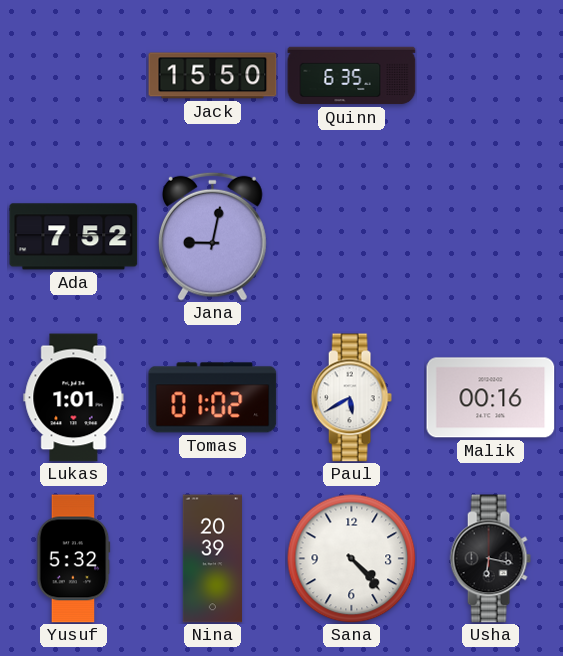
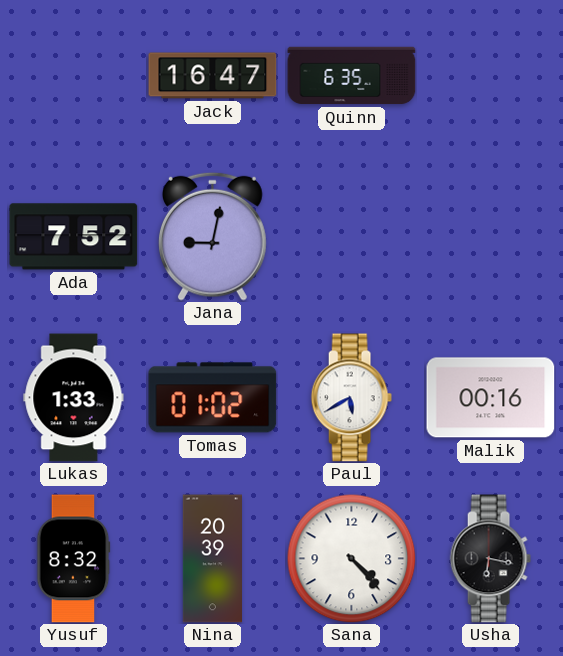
Jack: 15:50 -> 16:47 (213, 76)
Lukas: 1:01 -> 1:33 (74, 398)
Yusuf: 5:32 -> 8:32 (74, 559)
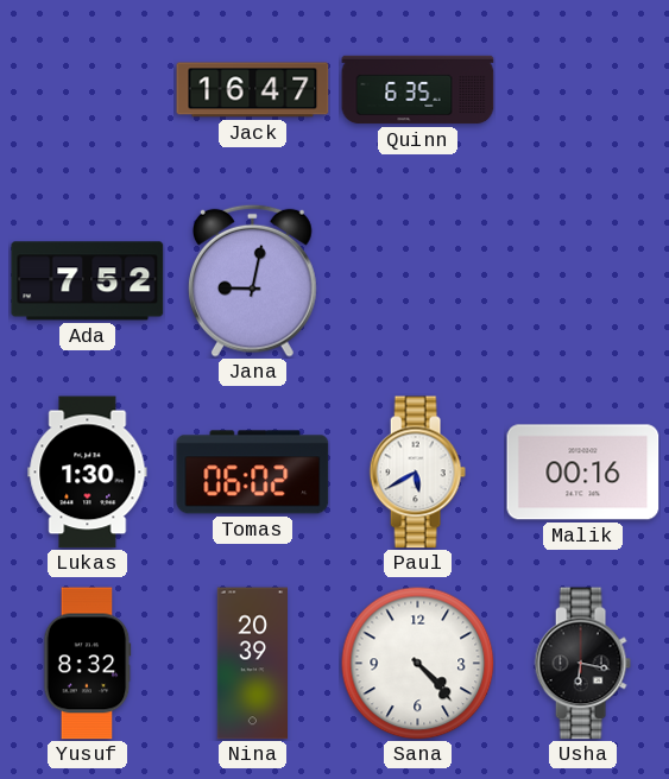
Lukas: 1:33 -> 1:30 (88, 473)
Tomas: 01:02 -> 06:02 (253, 473)
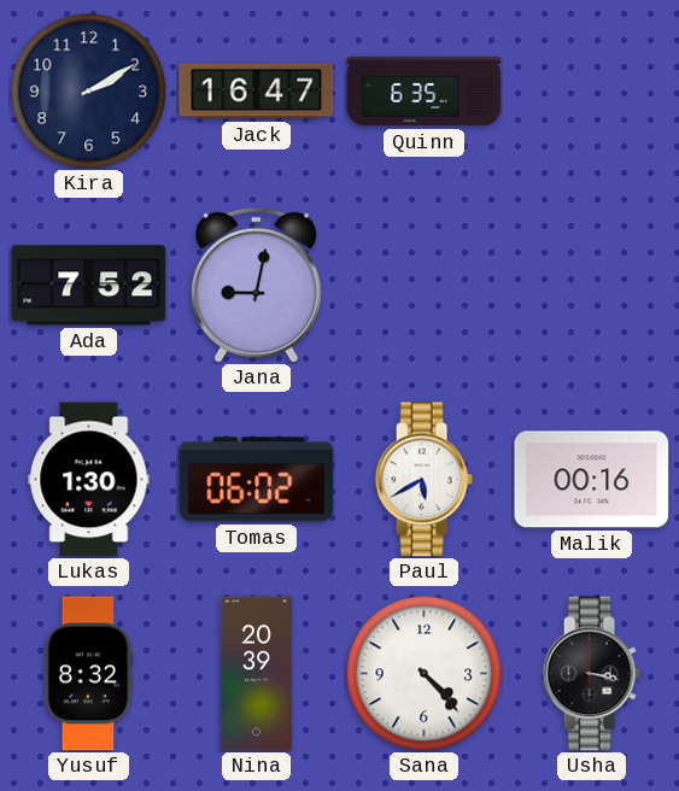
Kira: none -> 2:10 (88, 90)
Usha: 6:17 -> 3:17 (591, 674)
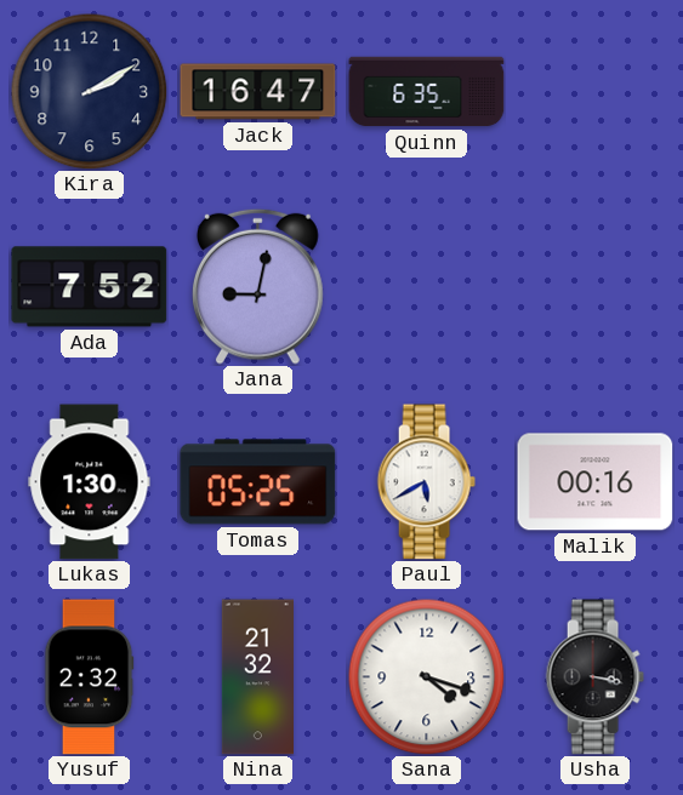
Tomas: 06:02 -> 05:25 (258, 482)
Yusuf: 8:32 -> 2:32 (90, 677)
Nina: 20:39 -> 21:32 (257, 677)
Sana: 4:23 -> 4:18 (426, 676)
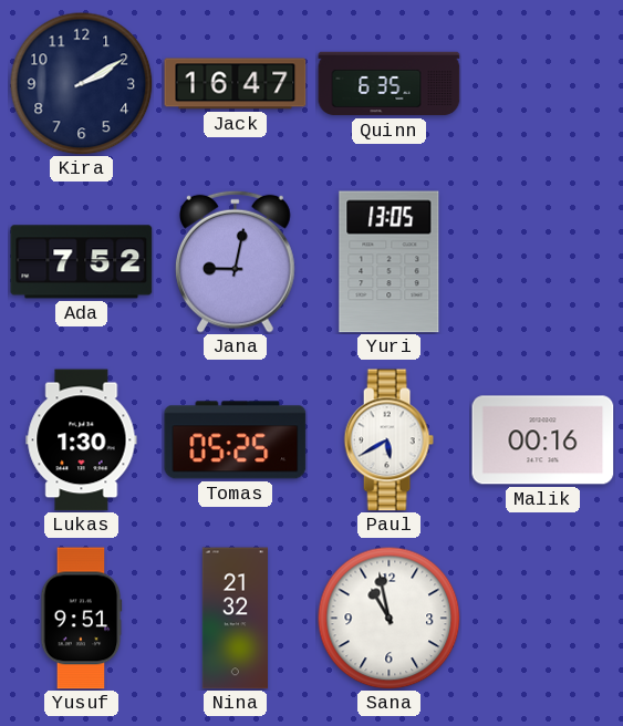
Yuri: none -> 13:05 (390, 262)
Yusuf: 2:32 -> 9:51 (82, 619)
Sana: 4:18 -> 10:58 (388, 618)
Usha: 3:17 -> none (594, 677)
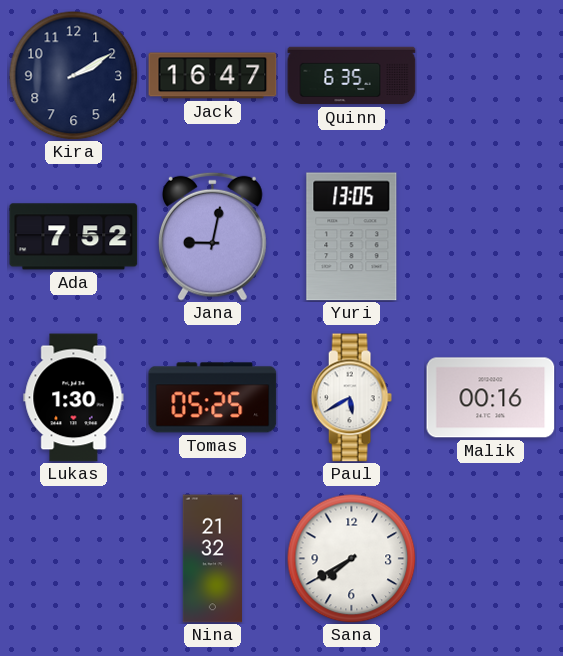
Yusuf: 9:51 -> none (82, 619)
Sana: 10:58 -> 7:40 (351, 558)
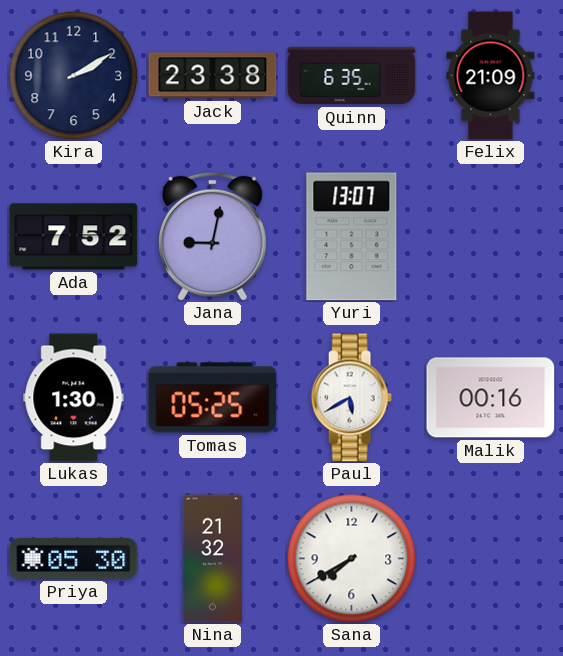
Jack: 16:47 -> 23:38 (213, 76)
Felix: none -> 21:09 (491, 76)
Yuri: 13:05 -> 13:07 (352, 237)
Priya: none -> 05:30 (74, 559)
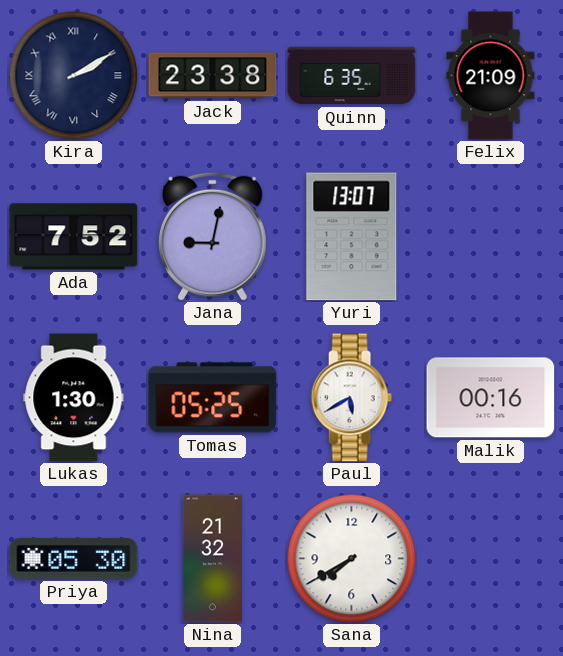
Kira numerals: Arabic -> Roman (73, 75)
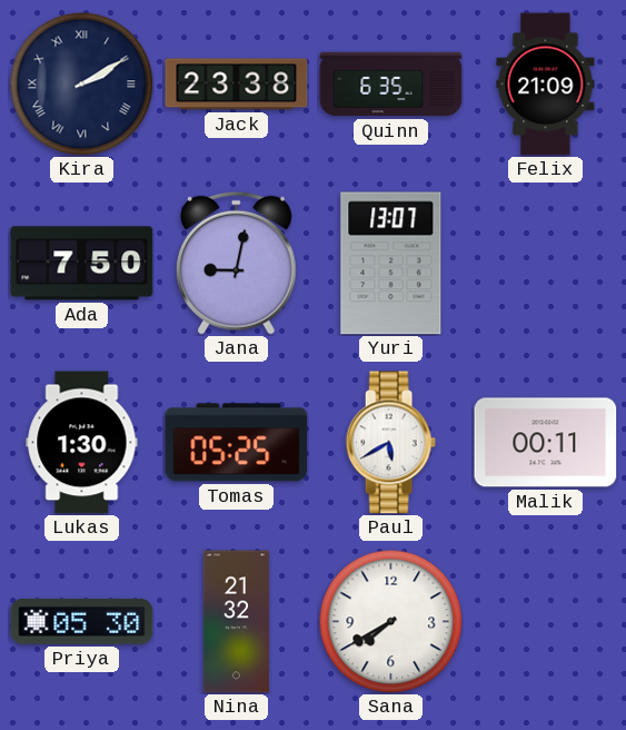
Ada: 7:52 -> 7:50 (82, 264)
Malik: 00:16 -> 00:11 (546, 443)
